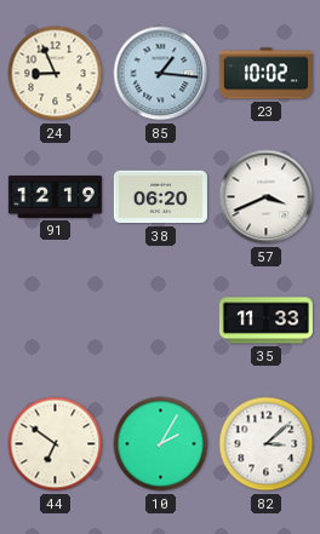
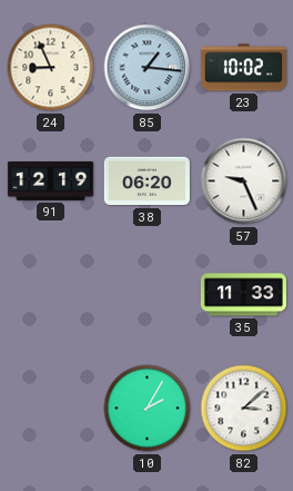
57: 3:41 -> 9:26 (244, 181)
44: 6:51 -> none (56, 444)
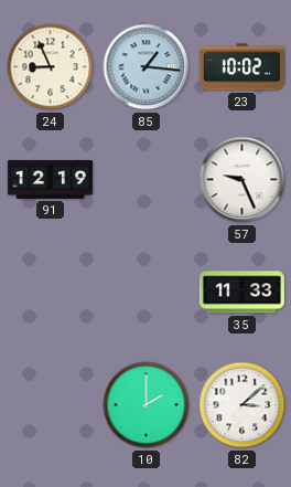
38: 06:20 -> none (146, 181)
10: 2:05 -> 2:00 (147, 405)
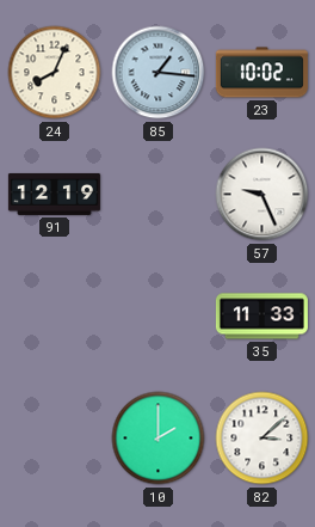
24: 8:56 -> 8:04 (55, 73)
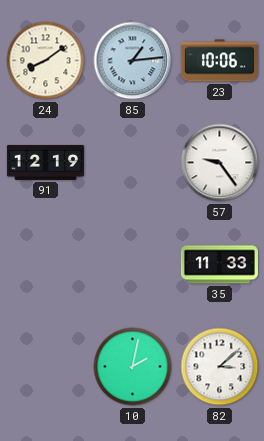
24: 8:04 -> 8:09 (46, 61)
85: 1:16 -> 1:14 (133, 61)
23: 10:02 -> 10:06 (219, 61)
57: 9:26 -> 9:24 (220, 163)
10: 2:00 -> 2:02 (133, 367)
